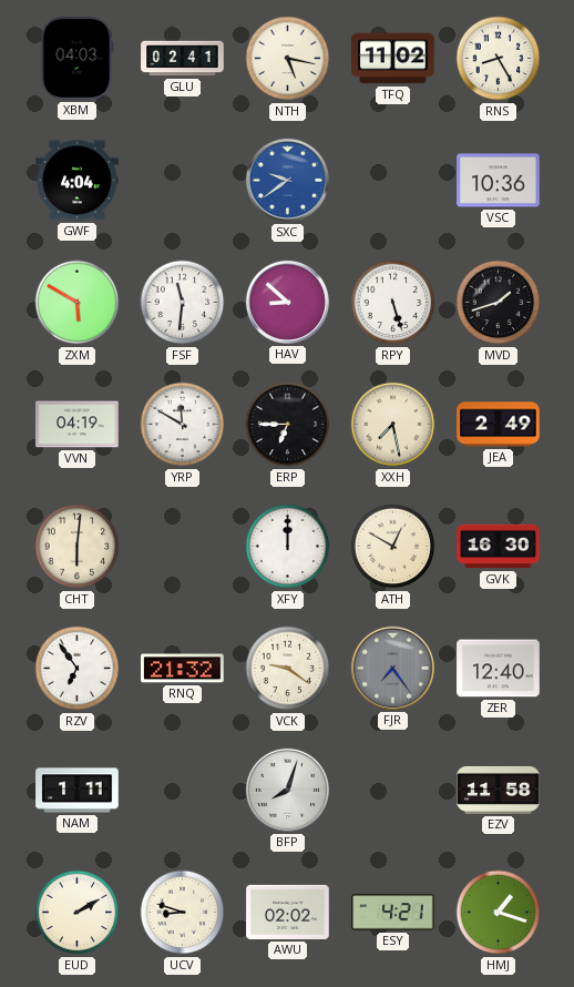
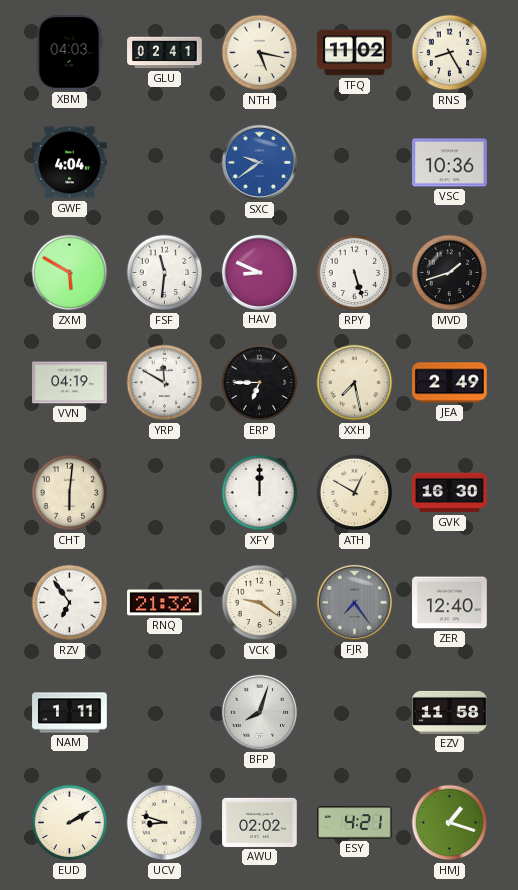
HAV: 8:52 -> 8:49 (259, 272)
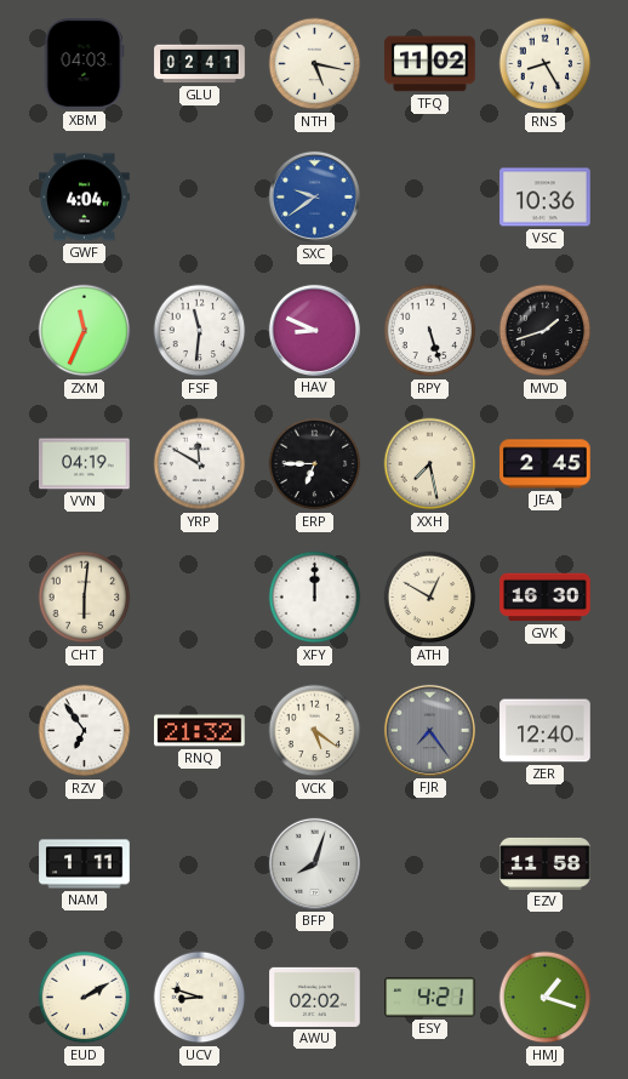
ZXM: 5:50 -> 11:34 (85, 331)
JEA: 2:49 -> 2:45 (546, 464)
VCK: 9:21 -> 5:21 (315, 731)
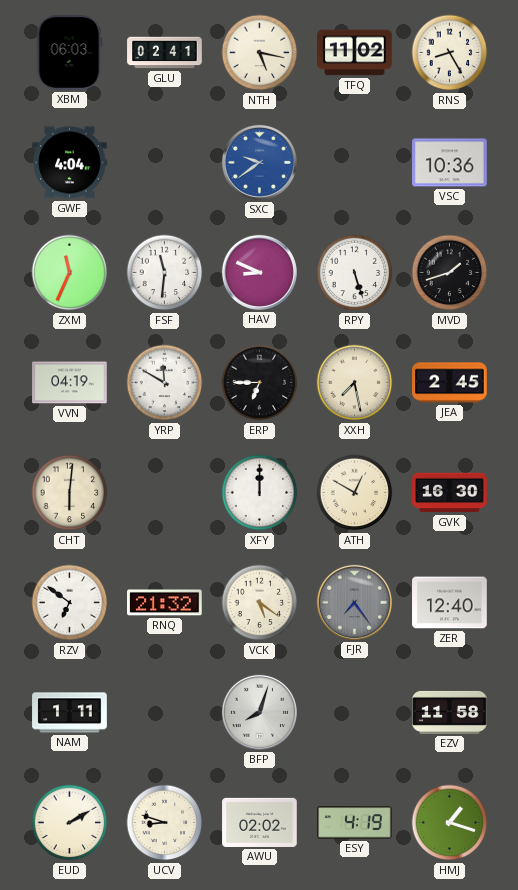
XBM: 04:03 -> 06:03 (69, 53)
RZV: 6:54 -> 6:51 (70, 603)
ESY: 4:21 -> 4:19 (355, 823)
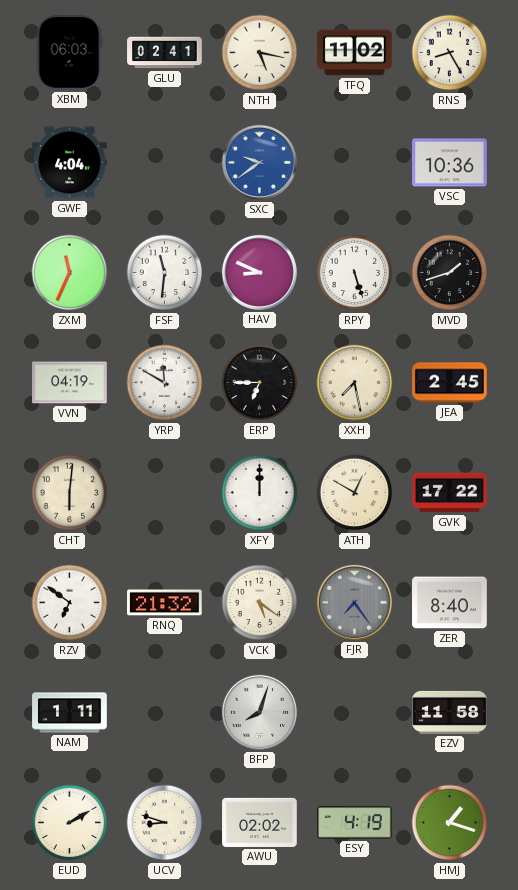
GVK: 16:30 -> 17:22 (450, 493)
ZER: 12:40 -> 8:40 (450, 603)
